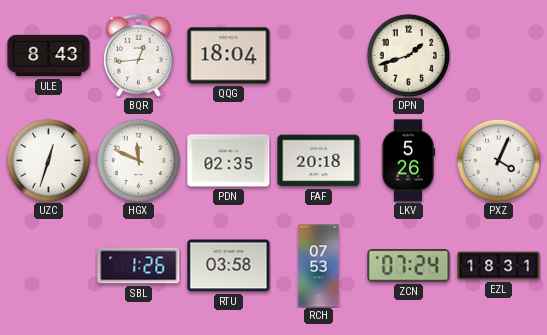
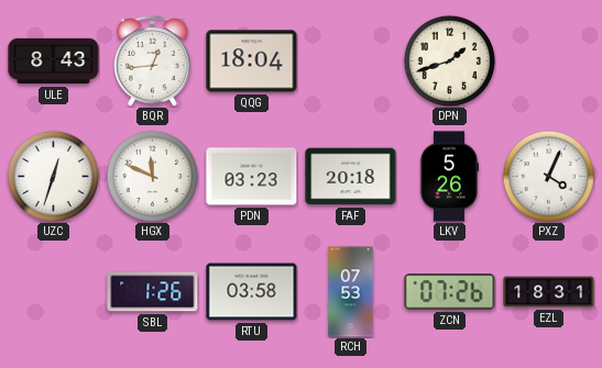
PDN: 02:35 -> 03:23 (252, 177)
ZCN: 07:24 -> 07:26 (450, 292)
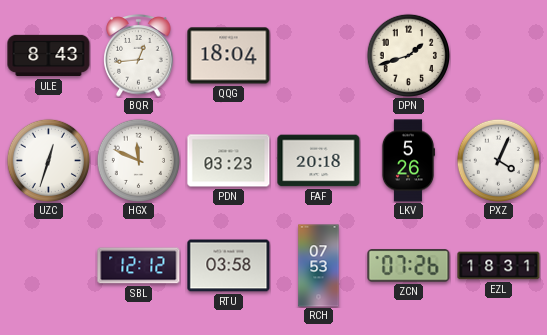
SBL: 1:26 -> 12:12 (139, 266)
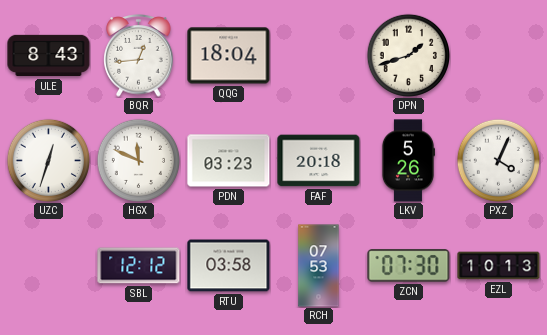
ZCN: 07:26 -> 07:30 (409, 266)
EZL: 18:31 -> 10:13 (499, 266)
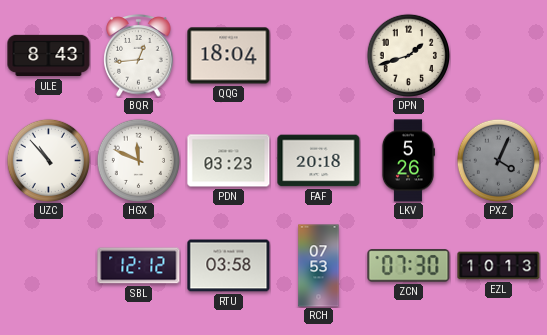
UZC: 12:33 -> 10:53 (48, 160)
PXZ dial: white -> grey (498, 160)
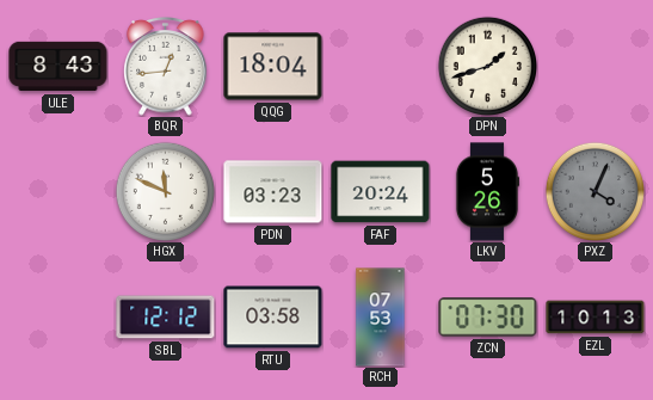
UZC: 10:53 -> none (48, 160)
FAF: 20:18 -> 20:24 (381, 192)
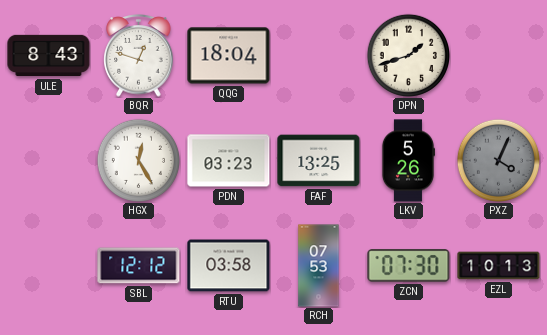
BQR: 12:44 -> 12:48 (139, 56)
HGX: 11:49 -> 12:25 (138, 160)
FAF: 20:24 -> 13:25 (319, 161)
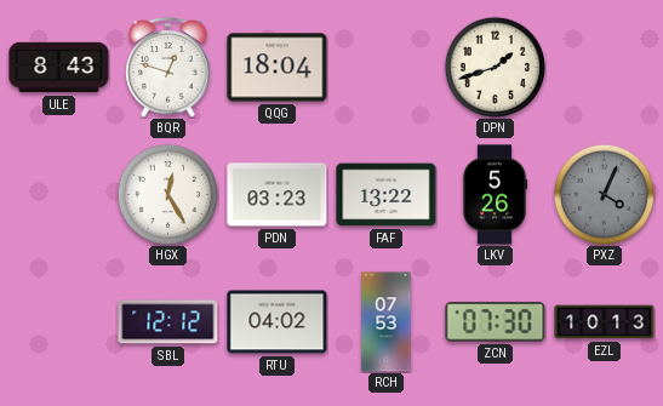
FAF: 13:25 -> 13:22 (387, 195)
RTU: 03:58 -> 04:02 (278, 322)
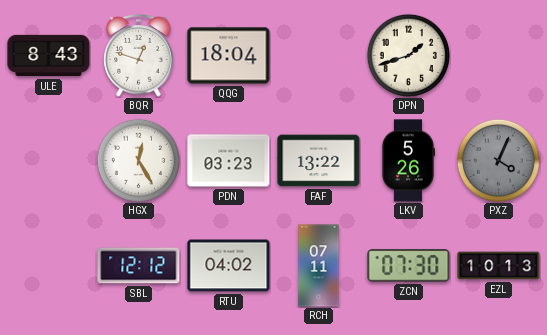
RCH: 07:53 -> 07:11 (319, 266)
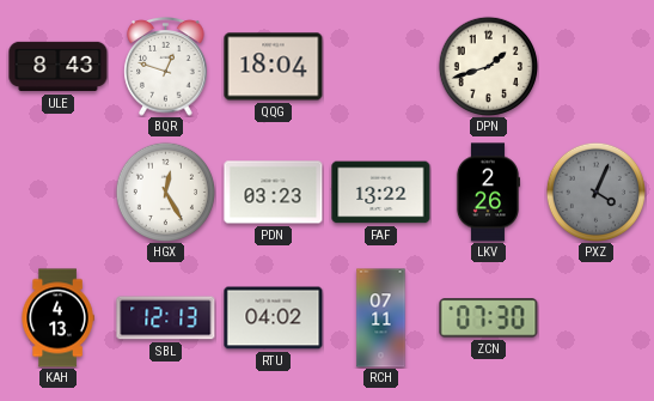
LKV: 5:26 -> 2:26 (488, 193)
KAH: none -> 4:13 (57, 318)
SBL: 12:12 -> 12:13 (166, 318)
EZL: 10:13 -> none (499, 266)
